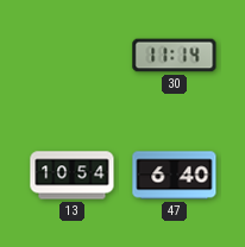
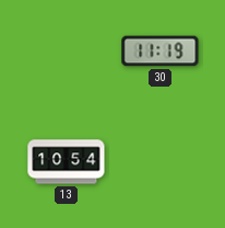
30: 11:14 -> 11:19 (161, 52)
47: 6:40 -> none (175, 176)
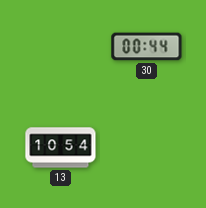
30: 11:19 -> 00:44 (147, 47)
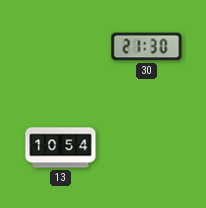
30: 00:44 -> 21:30 (147, 47)
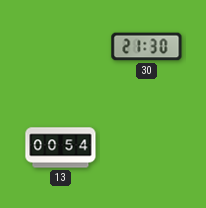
13: 10:54 -> 00:54 (61, 148)
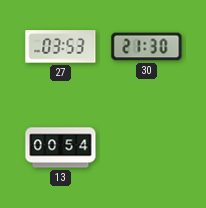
27: none -> 03:53 (61, 47)
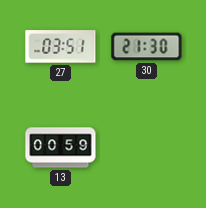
27: 03:53 -> 03:51 (61, 47)
13: 00:54 -> 00:59 (61, 148)
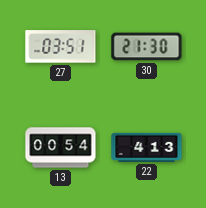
13: 00:59 -> 00:54 (61, 148)
22: none -> 4:13 (147, 147)
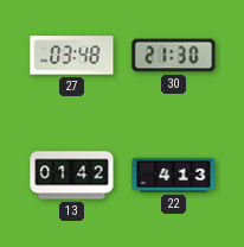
27: 03:51 -> 03:48 (72, 56)
13: 00:54 -> 01:42 (72, 176)
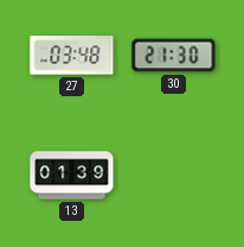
13: 01:42 -> 01:39 (72, 176)
22: 4:13 -> none (174, 175)
